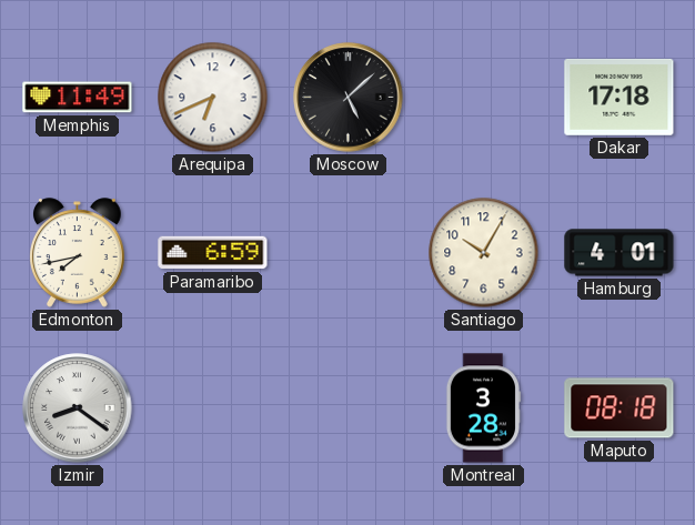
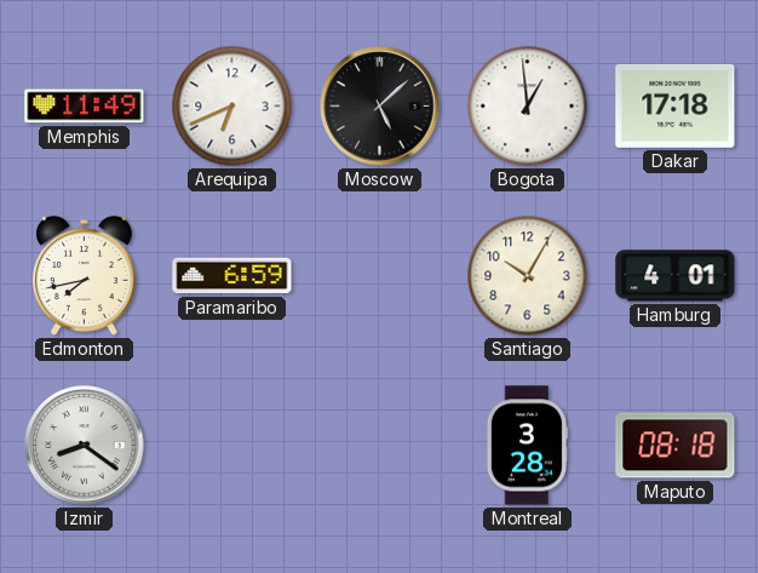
Bogota: none -> 12:59 (528, 107)
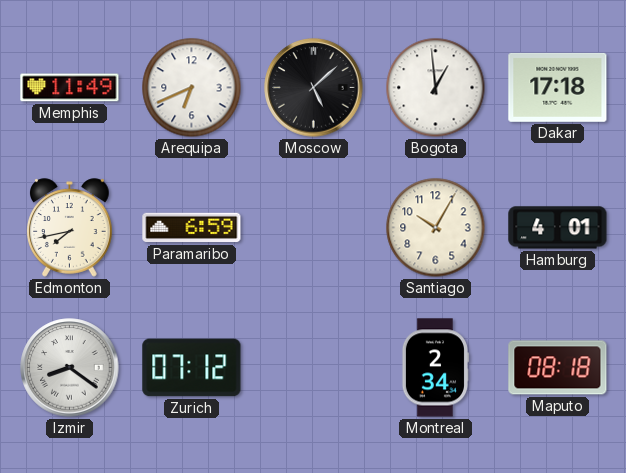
Zurich: none -> 07:12 (192, 368)
Montreal: 3:28 -> 2:34 (435, 368)
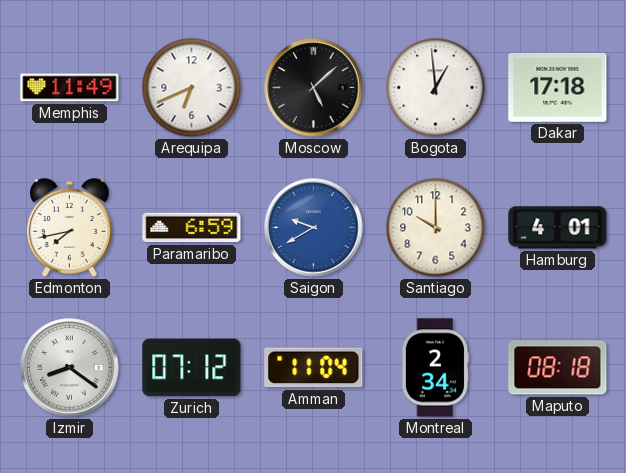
Saigon: none -> 9:40 (314, 228)
Santiago: 10:05 -> 10:00 (436, 228)
Amman: none -> 11:04 (314, 368)
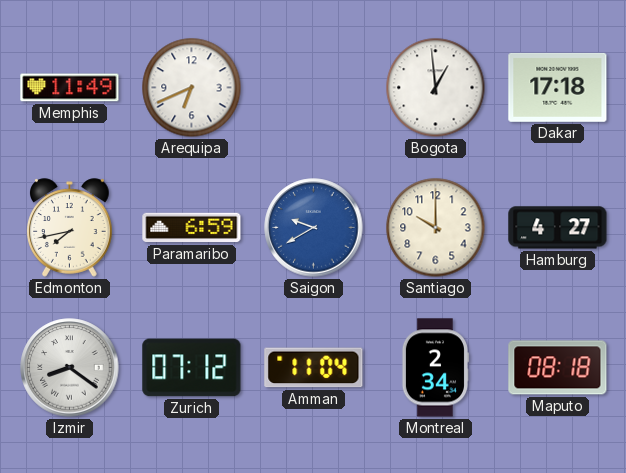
Moscow: 5:08 -> none (314, 88)
Hamburg: 4:01 -> 4:27 (558, 228)
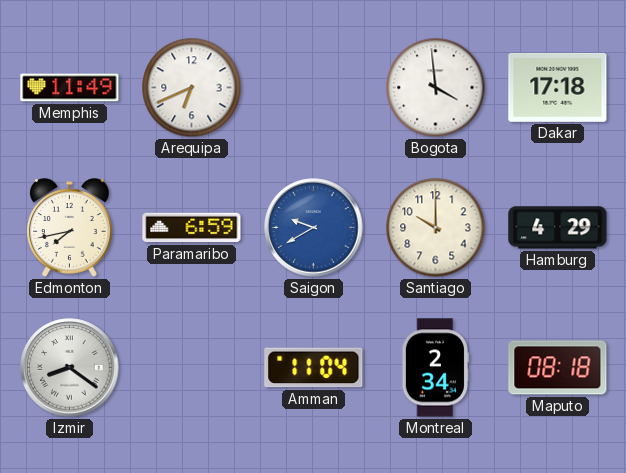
Bogota: 12:59 -> 3:59 (436, 88)
Hamburg: 4:27 -> 4:29 (558, 228)
Zurich: 07:12 -> none (192, 368)
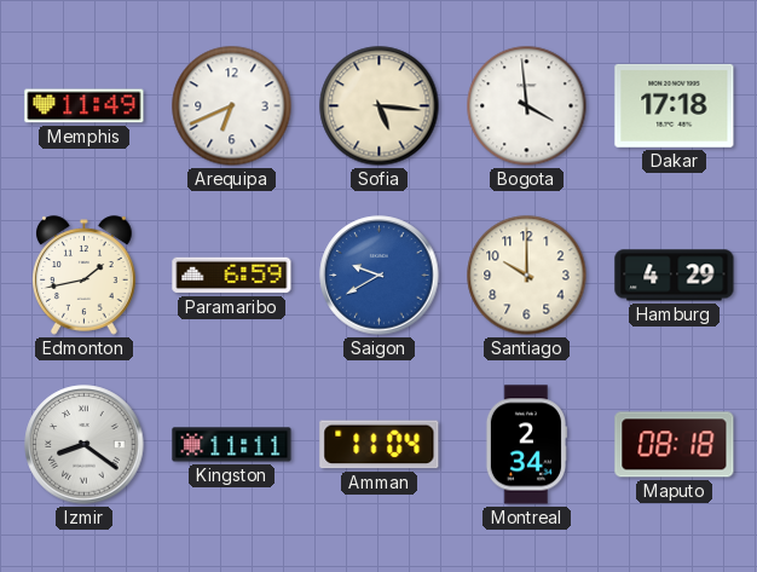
Sofia: none -> 5:16 (380, 106)
Edmonton: 7:43 -> 1:43 (85, 276)
Kingston: none -> 11:11 (232, 445)
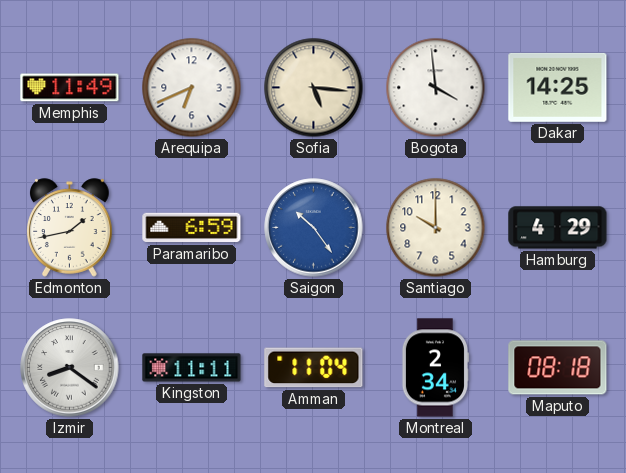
Dakar: 17:18 -> 14:25 (558, 87)
Saigon: 9:40 -> 10:24 (314, 228)
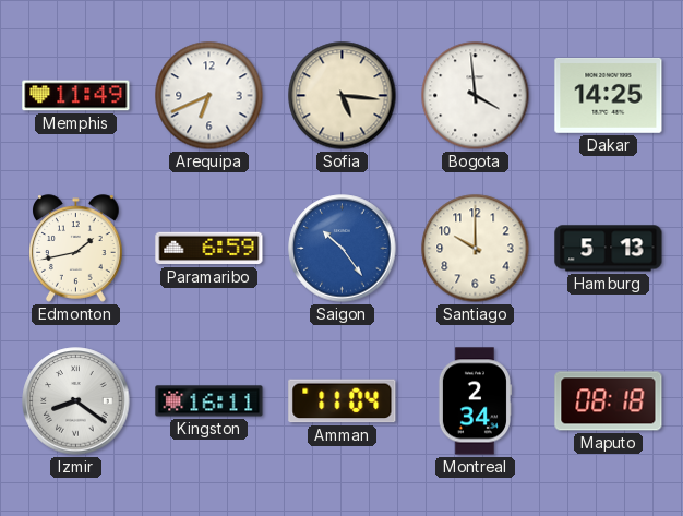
Hamburg: 4:29 -> 5:13 (609, 249)
Kingston: 11:11 -> 16:11 (209, 401)
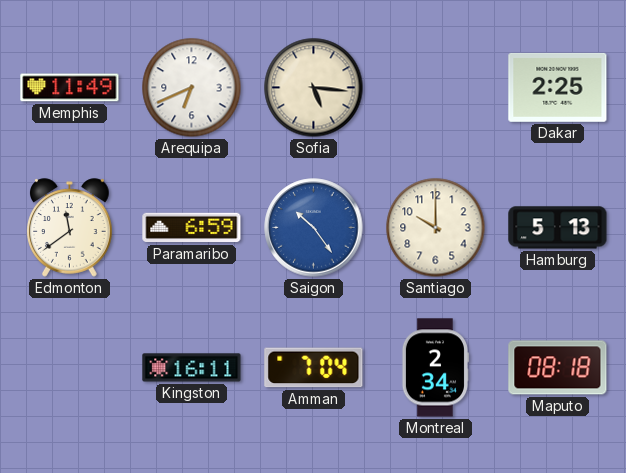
Bogota: 3:59 -> none (476, 96)
Dakar: 14:25 -> 2:25 (558, 87)
Edmonton: 1:43 -> 11:39 (70, 228)
Izmir: 8:21 -> none (76, 401)
Amman: 11:04 -> 7:04 (314, 368)
